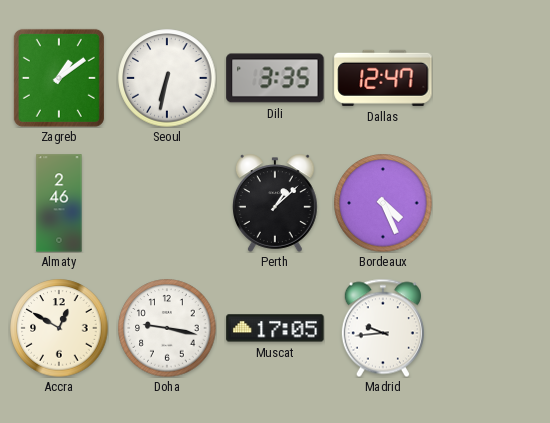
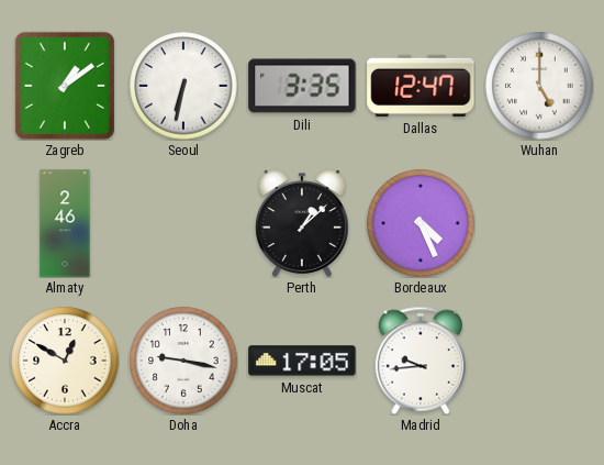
Wuhan: none -> 5:00 (539, 86)
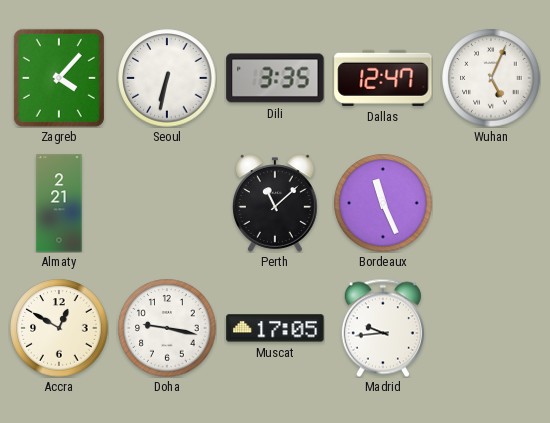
Zagreb: 1:09 -> 4:07 (59, 78)
Wuhan: 5:00 -> 5:04 (491, 78)
Almaty: 2:46 -> 2:21 (59, 203)
Perth: 1:08 -> 11:08 (276, 203)
Bordeaux: 4:26 -> 11:26 (383, 203)
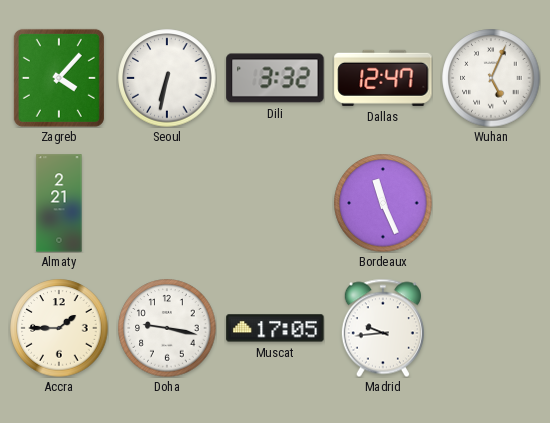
Dili: 3:35 -> 3:32 (275, 78)
Perth: 11:08 -> none (276, 203)
Accra: 12:50 -> 1:45 (59, 328)
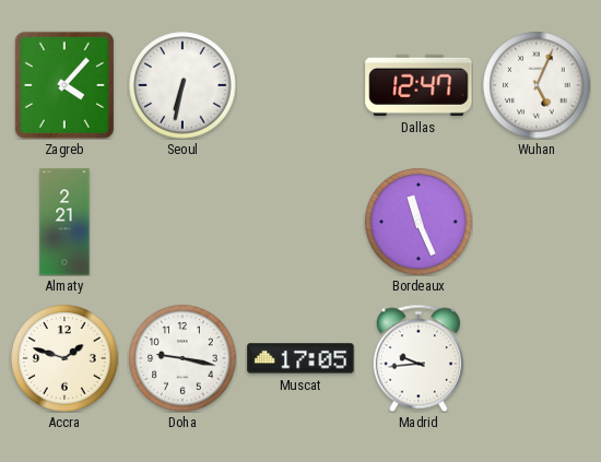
Dili: 3:32 -> none (275, 78)
Accra: 1:45 -> 1:48 (64, 358)
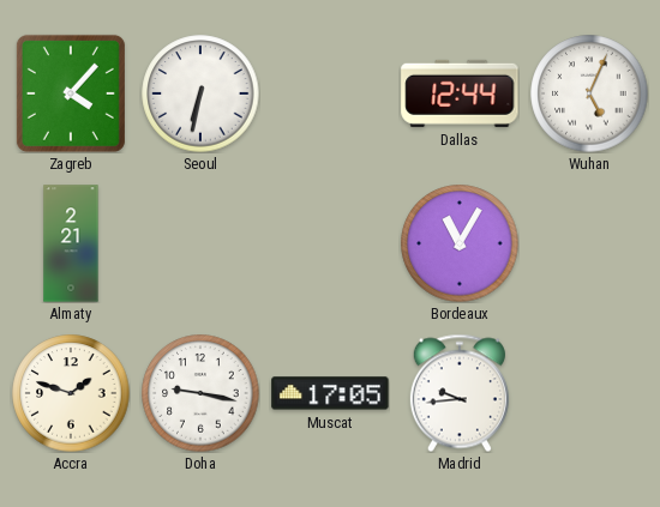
Dallas: 12:47 -> 12:44 (460, 93)
Bordeaux: 11:26 -> 11:05 (460, 243)
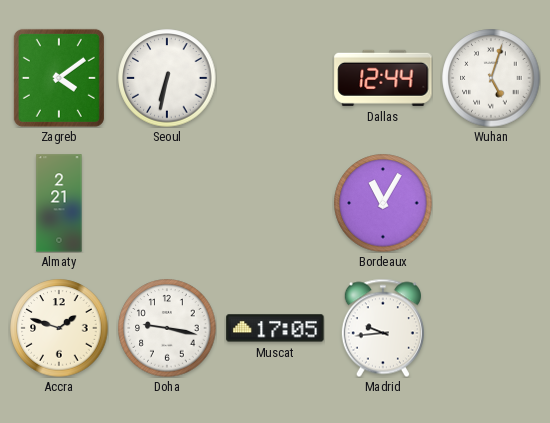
Zagreb: 4:07 -> 4:09 (59, 78)
Wuhan: 5:04 -> 5:03 (491, 78)
